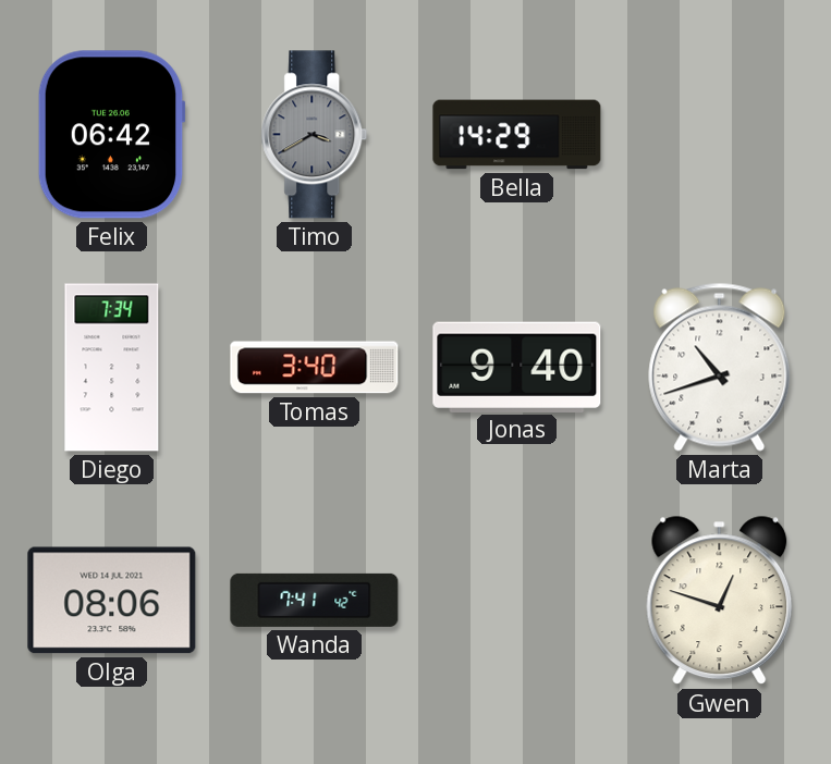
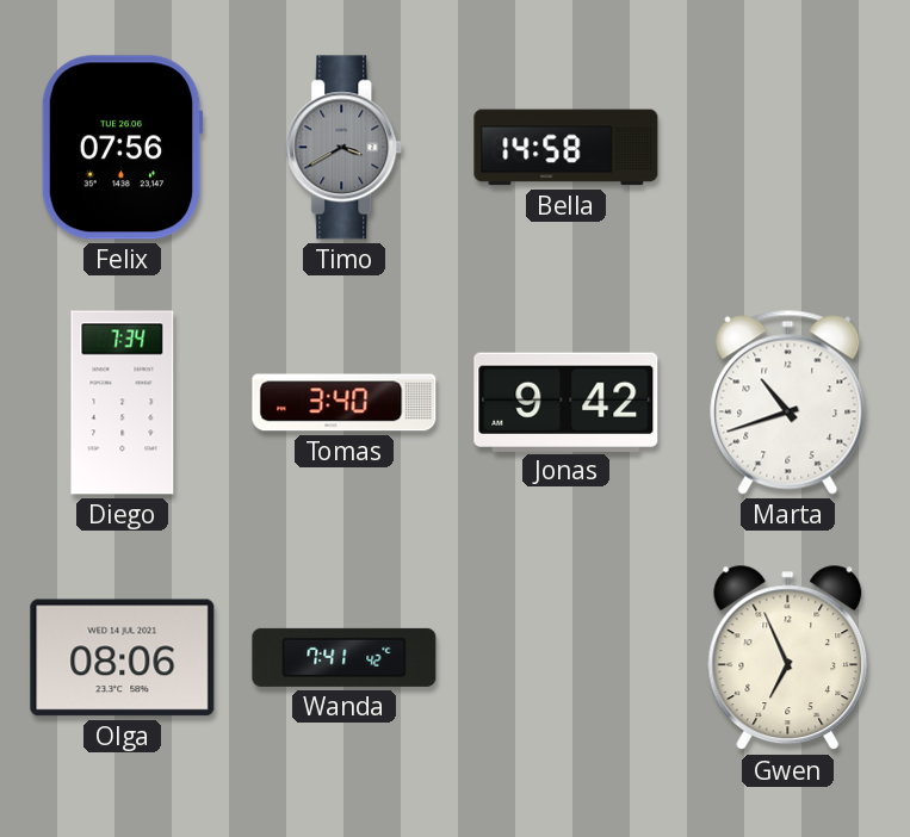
Felix: 06:42 -> 07:56 (122, 148)
Bella: 14:29 -> 14:58 (567, 148)
Jonas: 9:40 -> 9:42 (567, 402)
Gwen: 12:48 -> 6:56 (788, 658)
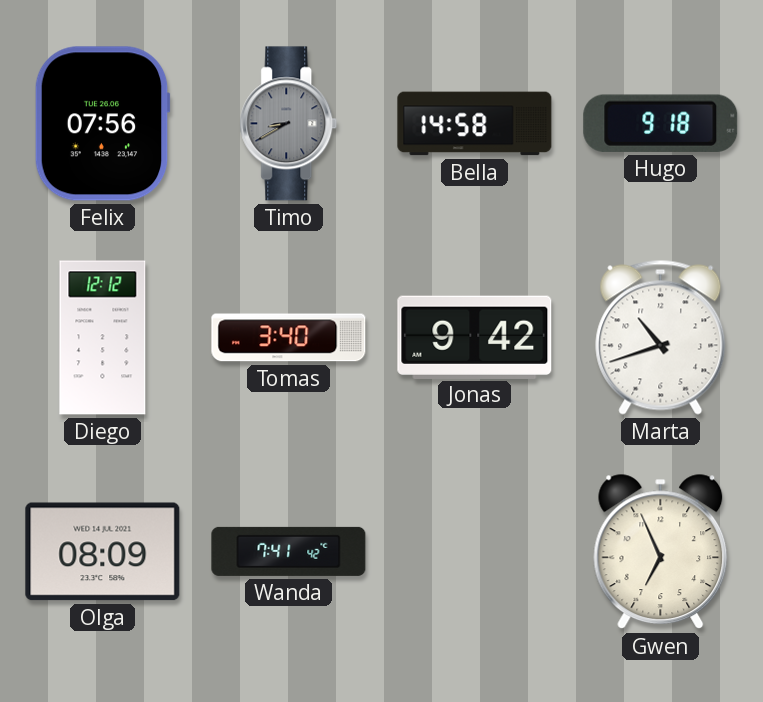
Timo: 3:40 -> 8:40 (289, 124)
Hugo: none -> 9:18 (661, 123)
Diego: 7:34 -> 12:12 (103, 338)
Olga: 08:06 -> 08:09 (103, 552)
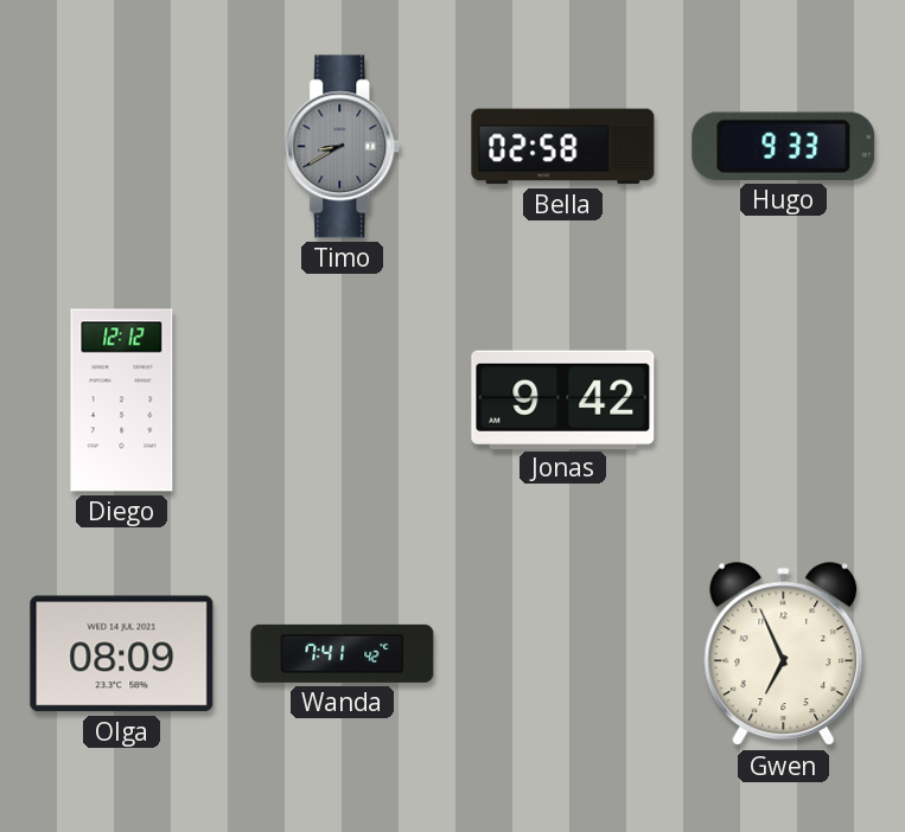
Felix: 07:56 -> none (102, 124)
Bella: 14:58 -> 02:58 (563, 147)
Hugo: 9:18 -> 9:33 (784, 146)
Tomas: 3:40 -> none (289, 338)
Marta: 10:42 -> none (661, 337)
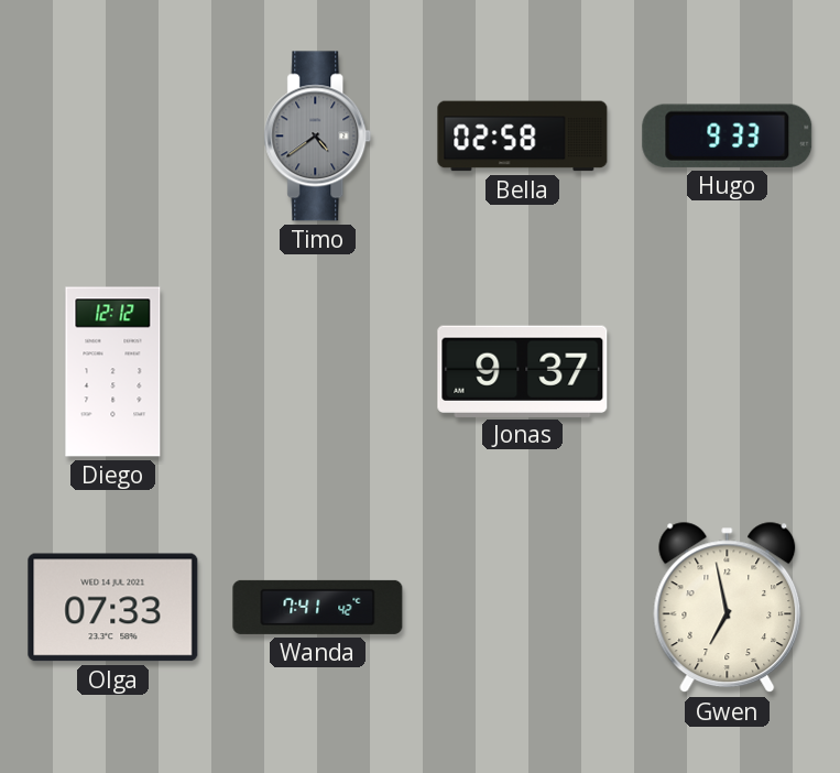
Timo: 8:40 -> 4:39 (318, 137)
Jonas: 9:42 -> 9:37 (523, 371)
Olga: 08:09 -> 07:33 (113, 608)
Gwen: 6:56 -> 6:58 (728, 608)
